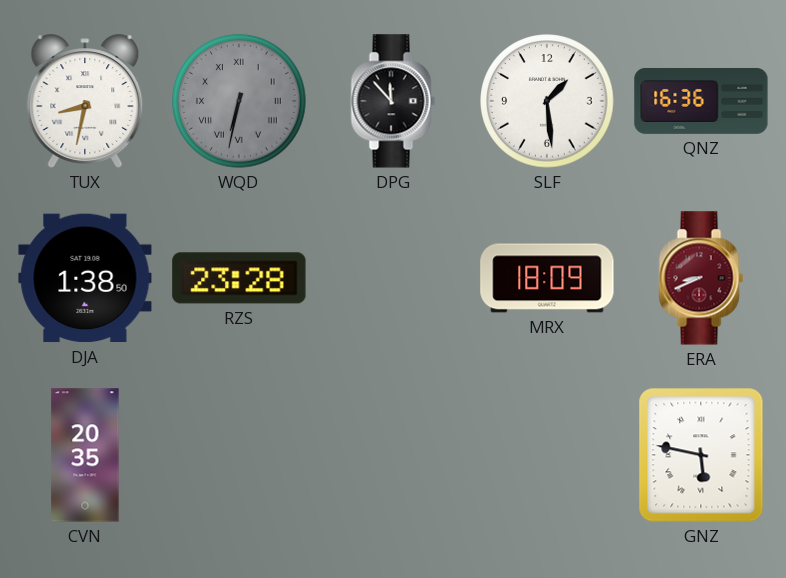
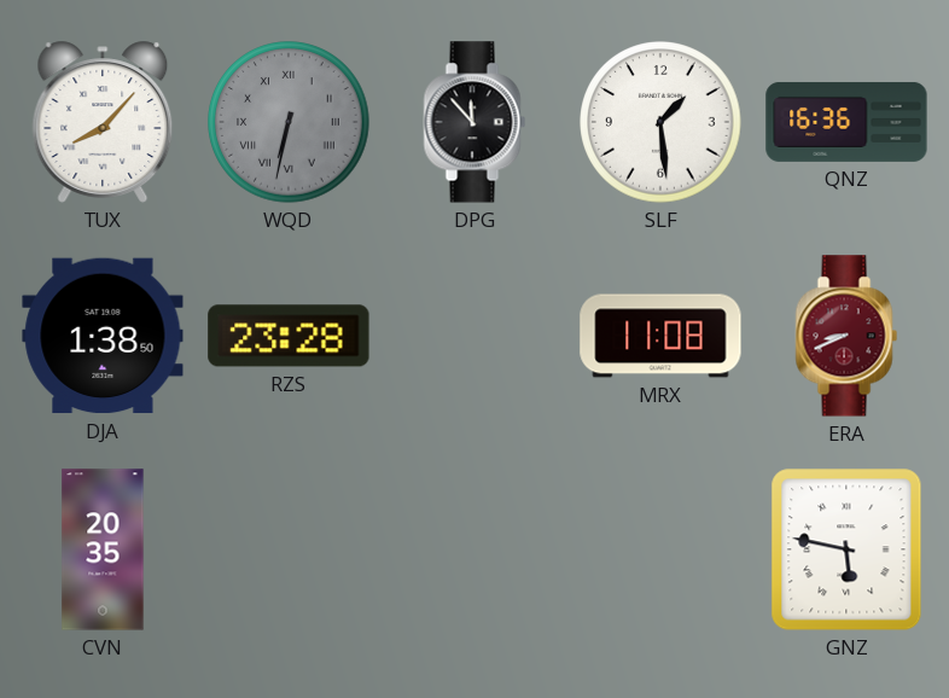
TUX: 8:32 -> 8:07 (103, 122)
MRX: 18:09 -> 11:08 (660, 336)
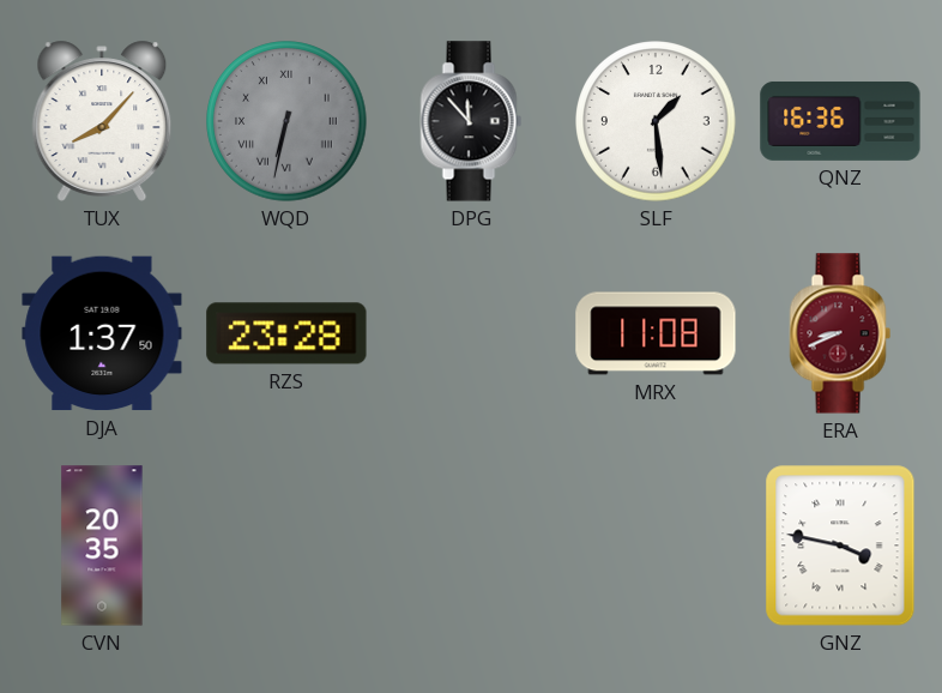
DJA: 1:38 -> 1:37 (102, 333)
GNZ: 5:47 -> 3:47 (840, 546)
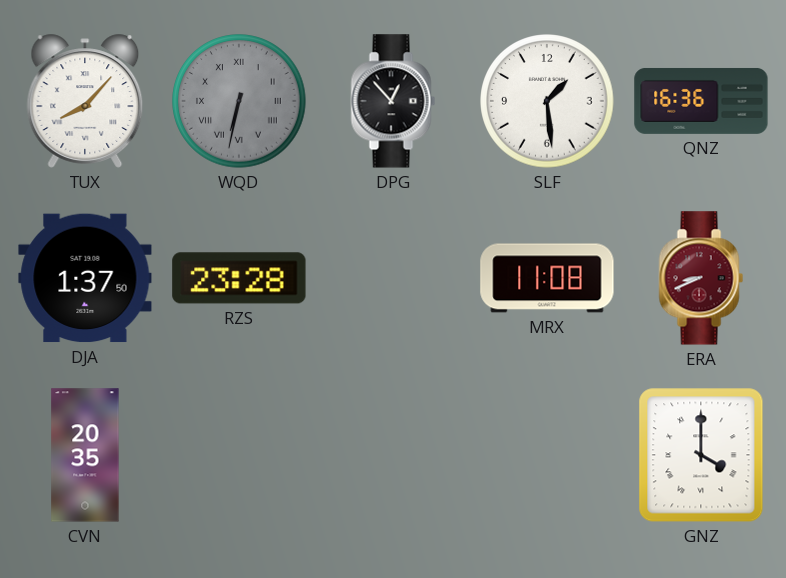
DPG: 11:53 -> 12:53 (393, 101)
GNZ: 3:47 -> 4:00 (701, 455)
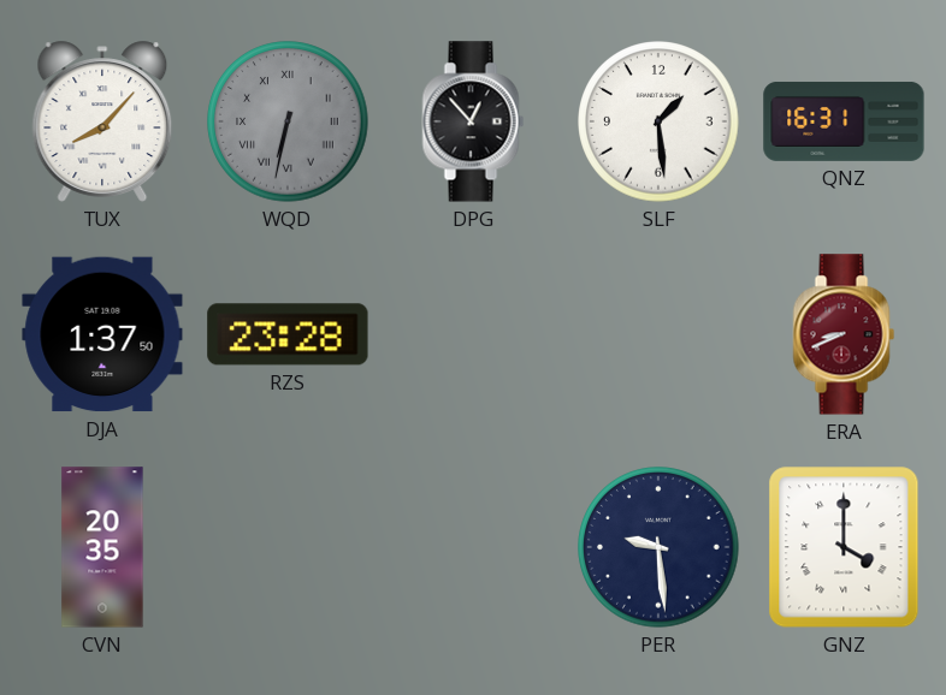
QNZ: 16:36 -> 16:31 (844, 121)
MRX: 11:08 -> none (547, 278)
PER: none -> 9:29 (658, 547)
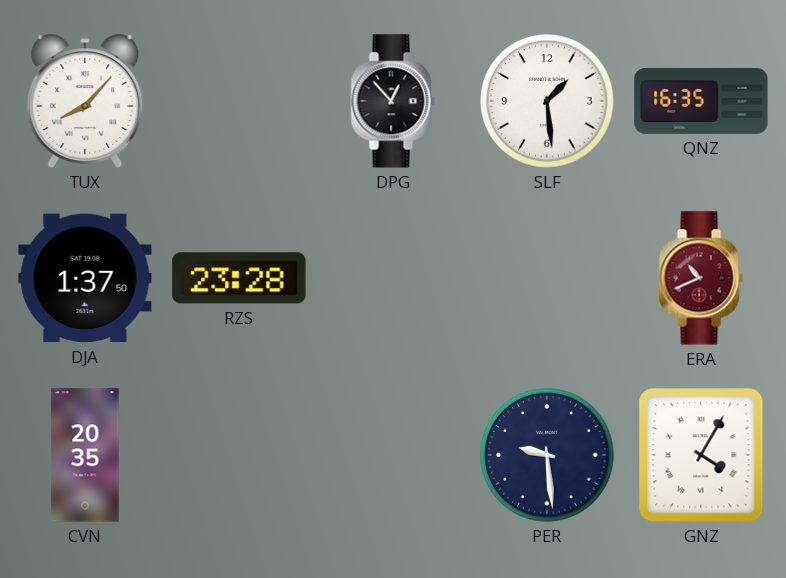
WQD: 6:32 -> none (288, 121)
QNZ: 16:31 -> 16:35 (701, 101)
ERA: 8:41 -> 10:41 (701, 278)
GNZ: 4:00 -> 4:05 (701, 455)
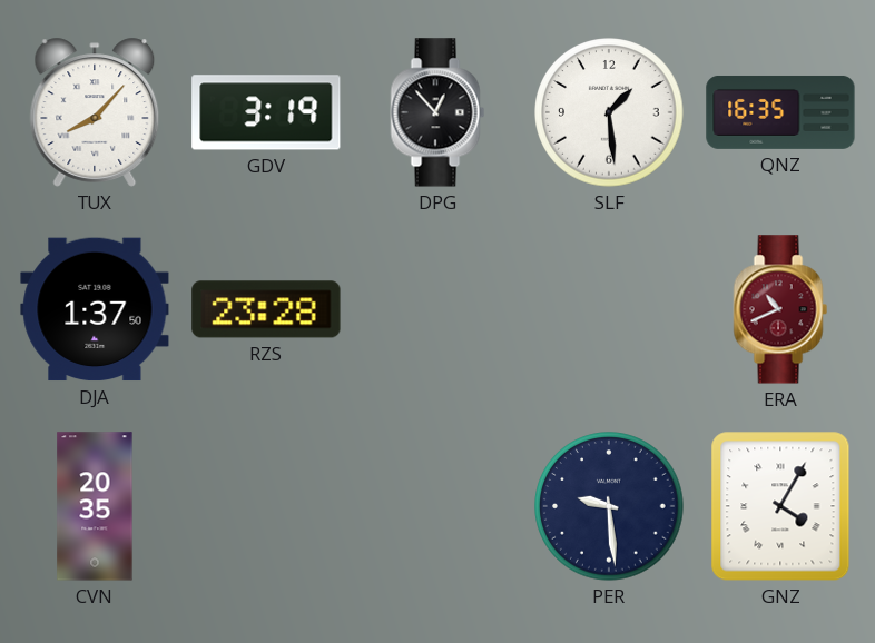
GDV: none -> 3:19 (266, 112)
